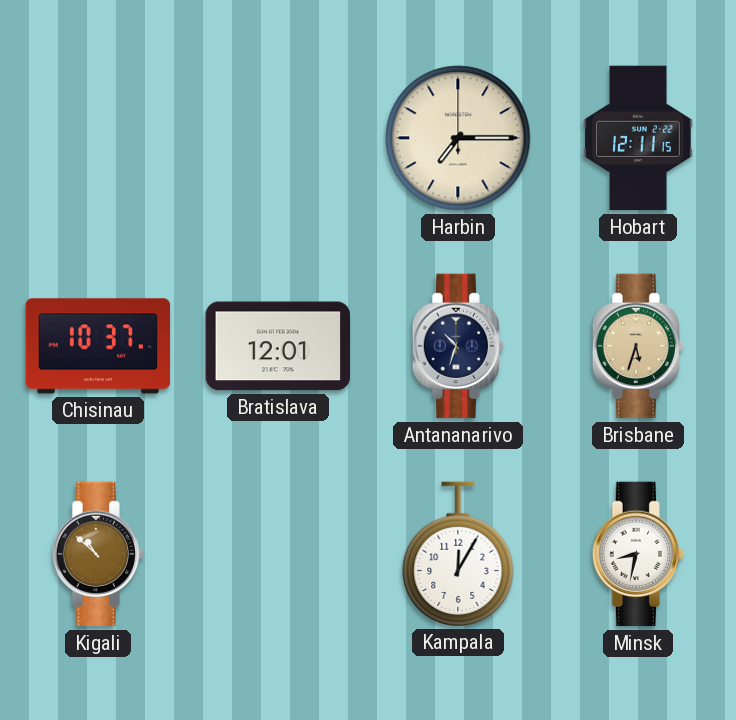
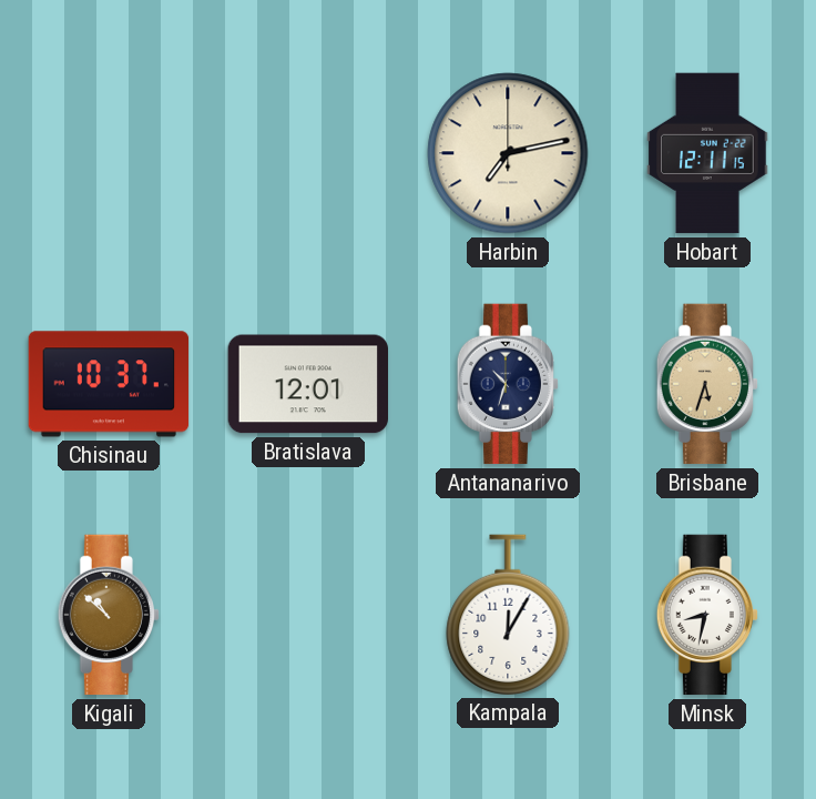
Harbin: 7:15 -> 7:13 (508, 153)
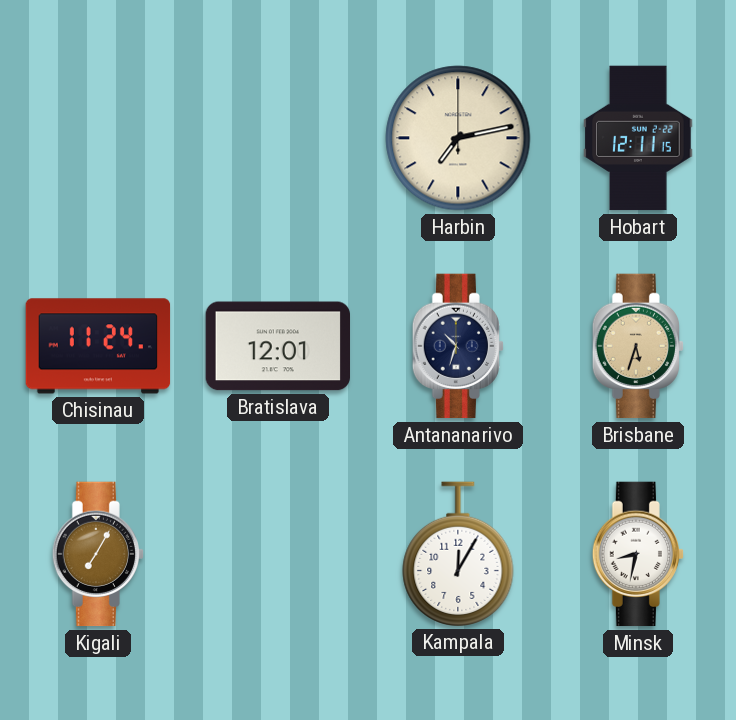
Chisinau: 10:37 -> 11:24 (98, 346)
Kigali: 10:52 -> 7:05 (97, 554)
